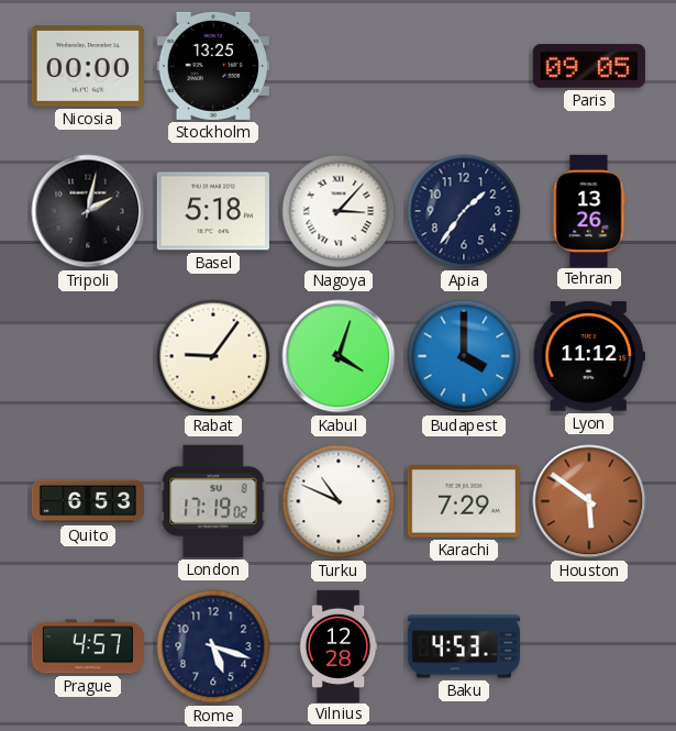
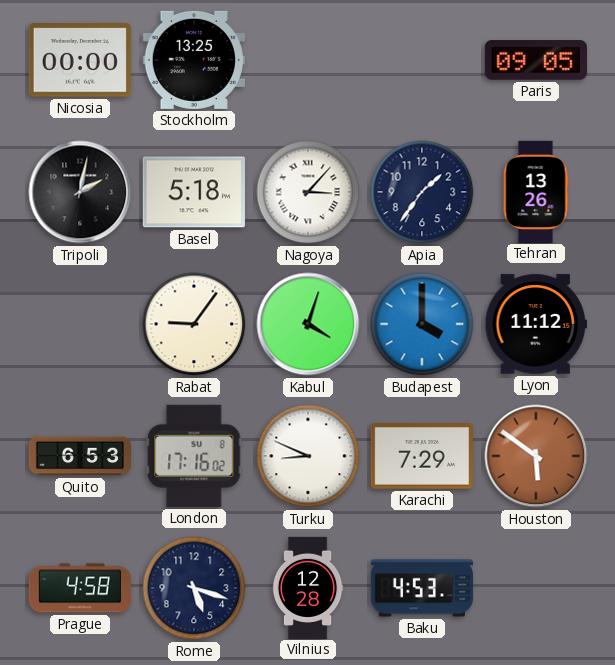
London: 17:19 -> 17:16 (194, 456)
Turku: 10:49 -> 8:49 (308, 456)
Prague: 4:57 -> 4:58 (80, 588)
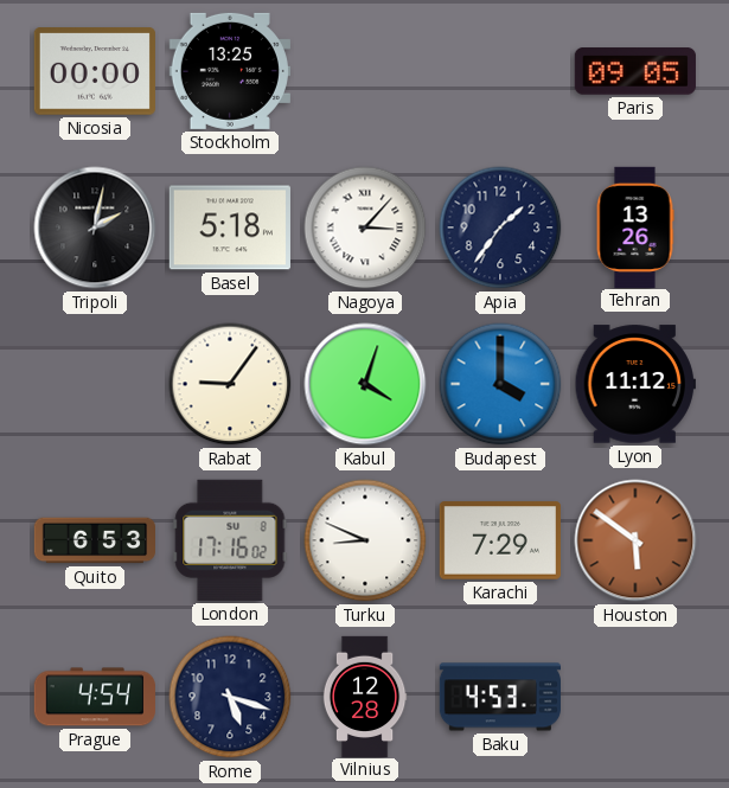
Prague: 4:58 -> 4:54 (95, 697)
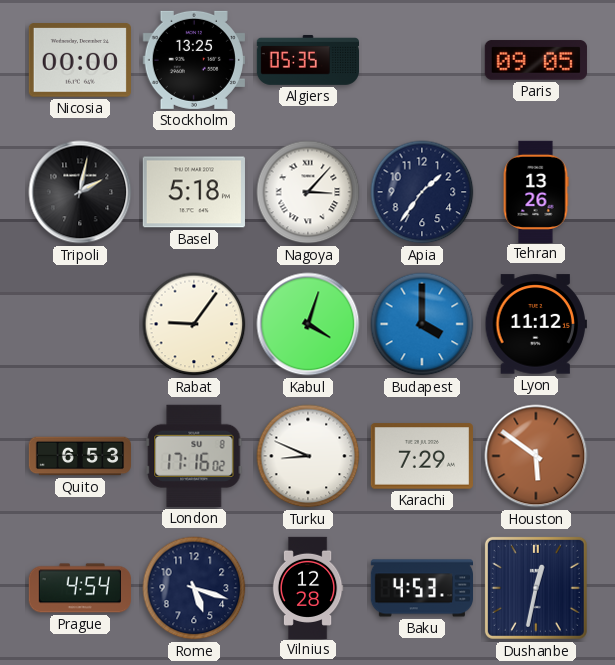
Algiers: none -> 05:35 (307, 60)
Dushanbe: none -> 12:32 (536, 588)
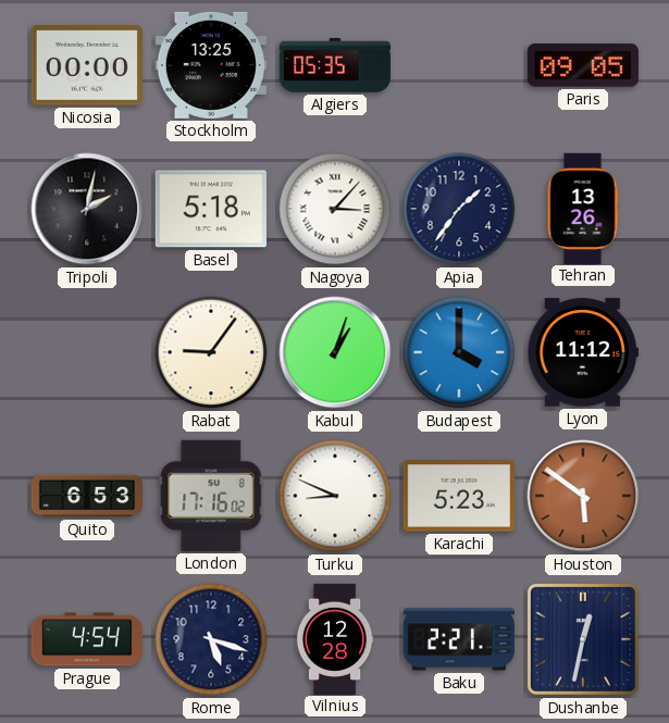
Kabul: 4:03 -> 1:03 (335, 352)
Karachi: 7:29 -> 5:23 (459, 496)
Baku: 4:53 -> 2:21 (458, 639)
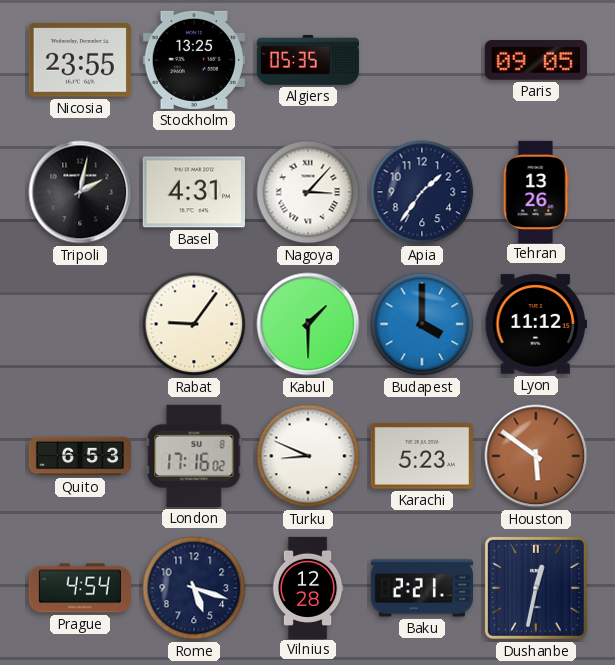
Nicosia: 00:00 -> 23:55 (80, 60)
Basel: 5:18 -> 4:31 (194, 192)
Kabul: 1:03 -> 1:30 (308, 324)
